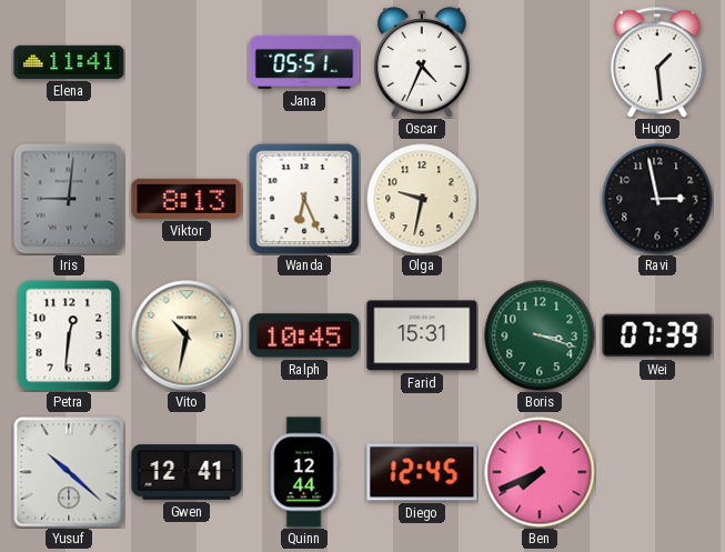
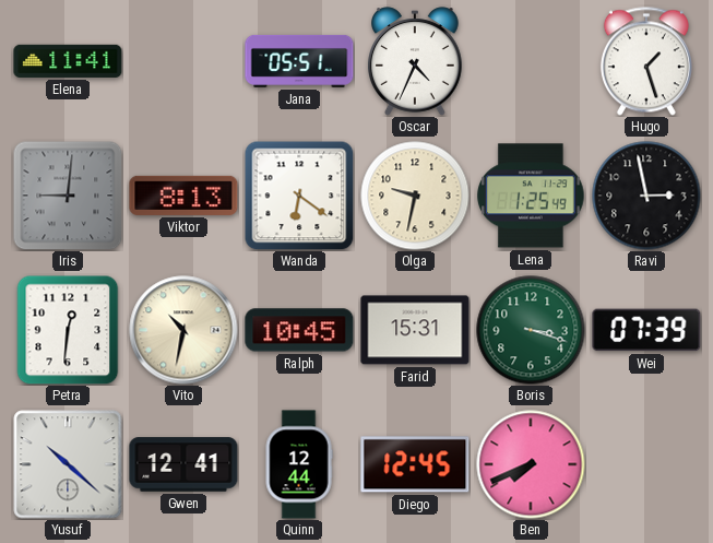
Hugo: 1:29 -> 1:27 (646, 61)
Wanda: 6:26 -> 6:21 (299, 196)
Lena: none -> 1:25 (532, 196)
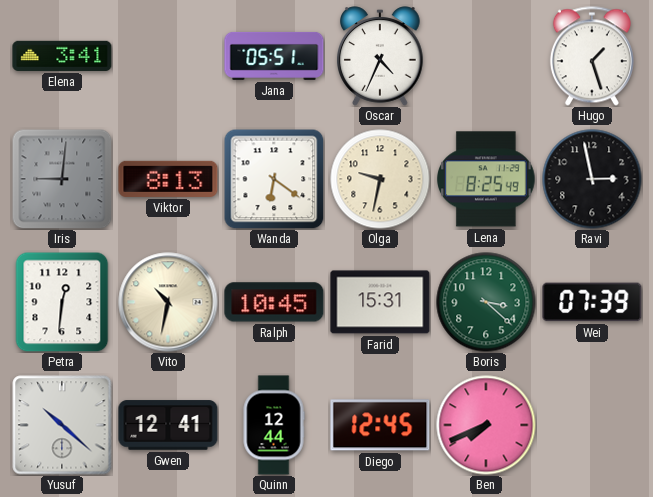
Elena: 11:41 -> 3:41 (62, 56)
Lena: 1:25 -> 8:25 (487, 179)
Boris: 3:18 -> 3:22 (486, 302)
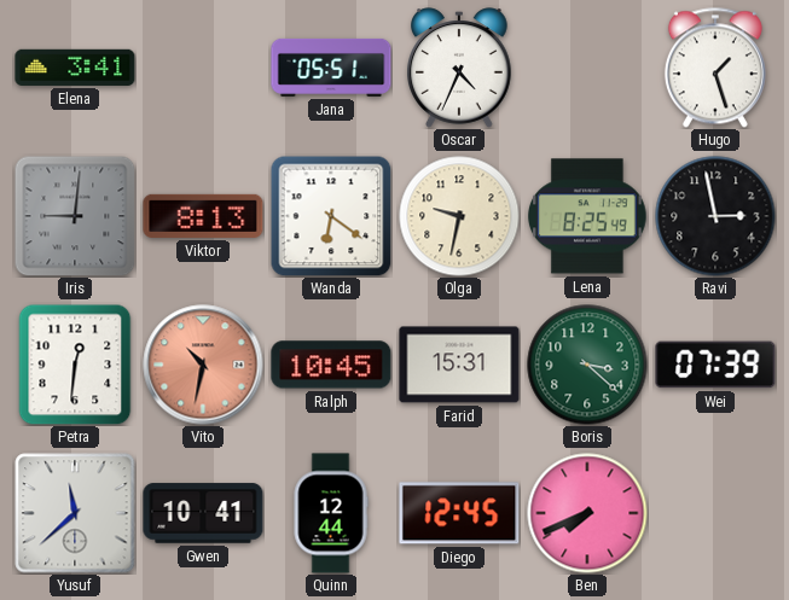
Vito dial: cream -> salmon (203, 365)
Yusuf: 10:22 -> 11:38 (75, 513)
Gwen: 12:41 -> 10:41 (203, 513)
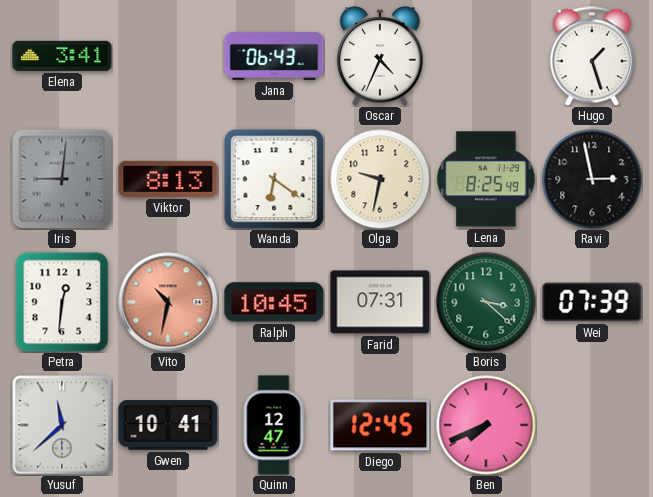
Jana: 05:51 -> 06:43 (274, 56)
Farid: 15:31 -> 07:31 (380, 302)
Quinn: 12:44 -> 12:47 (274, 425)
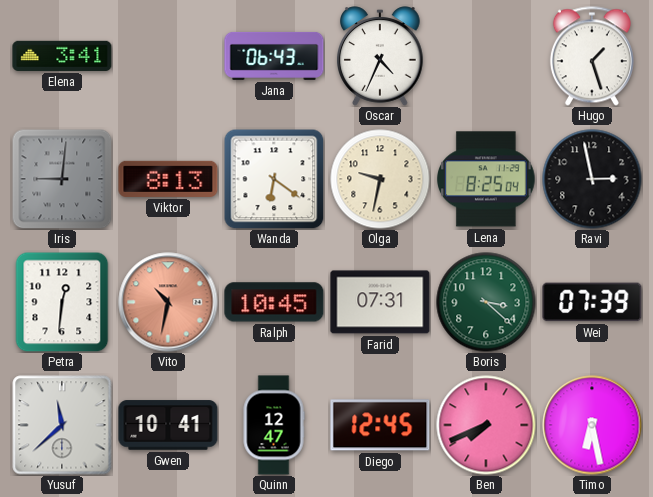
Lena: 8:25:49 -> 8:25:04 (487, 179)
Timo: none -> 6:28 (592, 425)
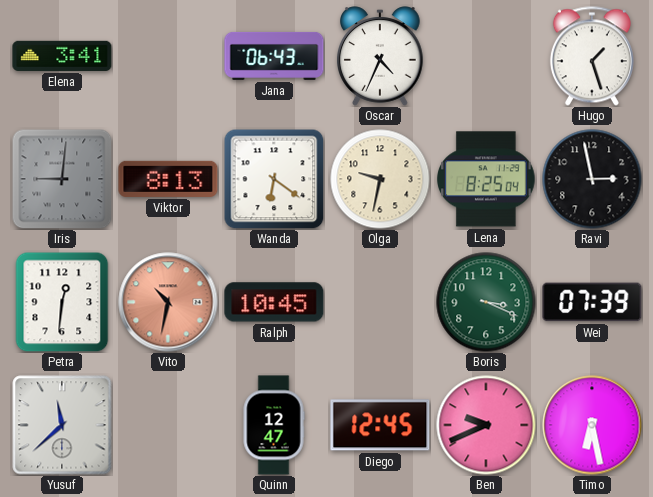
Farid: 07:31 -> none (380, 302)
Boris: 3:22 -> 3:19 (486, 302)
Gwen: 10:41 -> none (168, 425)
Ben: 7:41 -> 9:41 (486, 425)
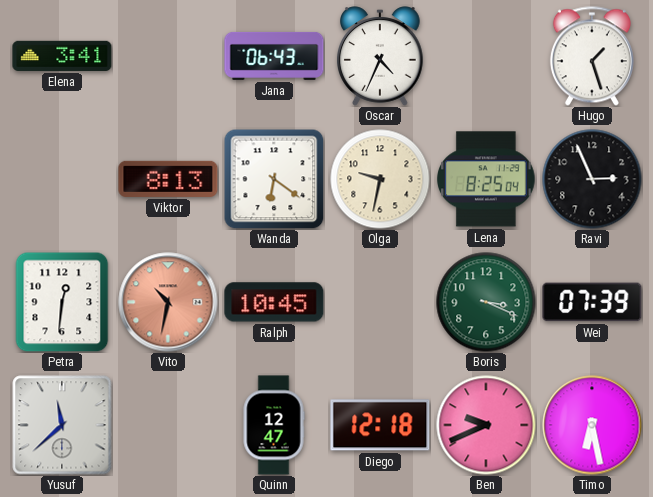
Iris: 9:01 -> none (62, 179)
Ravi: 2:58 -> 2:56 (592, 179)
Diego: 12:45 -> 12:18 (380, 425)
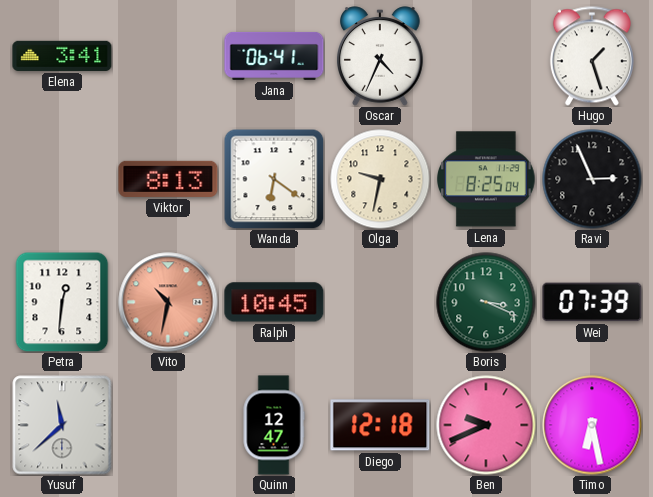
Jana: 06:43 -> 06:41 (274, 56)
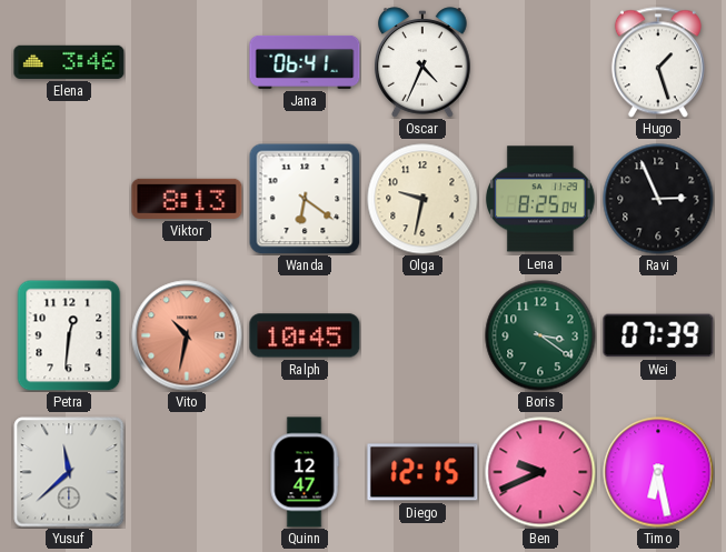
Elena: 3:41 -> 3:46 (69, 62)
Boris: 3:19 -> 3:21 (540, 335)
Diego: 12:18 -> 12:15 (422, 472)
